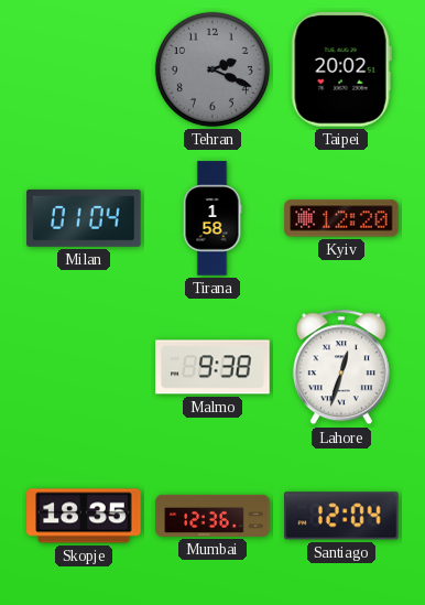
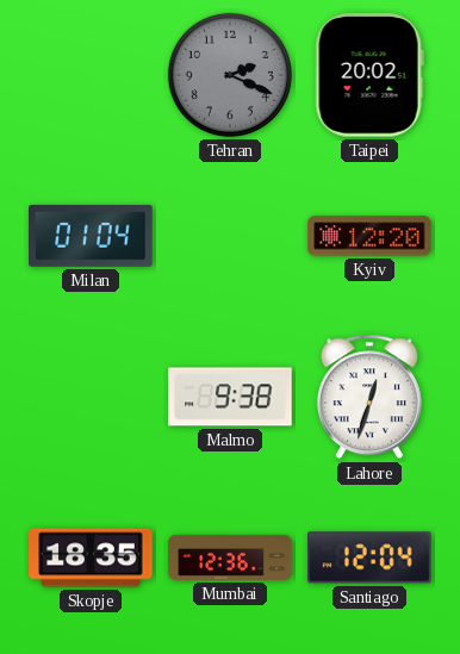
Tirana: 1:58 -> none (212, 218)
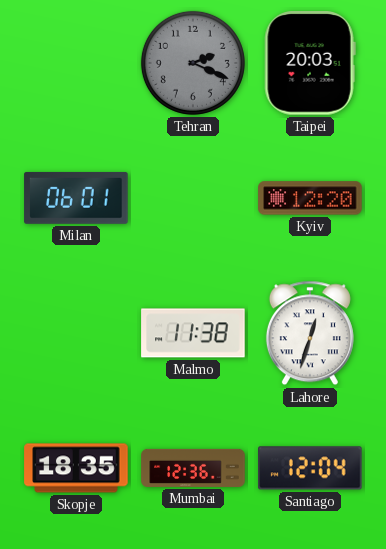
Taipei: 20:02 -> 20:03 (310, 63)
Milan: 01:04 -> 06:01 (76, 198)
Malmo: 9:38 -> 11:38 (193, 333)
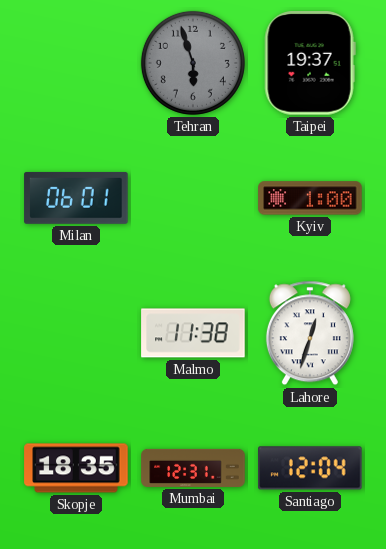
Tehran: 2:19 -> 5:57 (193, 63)
Taipei: 20:03 -> 19:37 (310, 63)
Kyiv: 12:20 -> 1:00 (310, 198)
Mumbai: 12:36 -> 12:31 (193, 468)
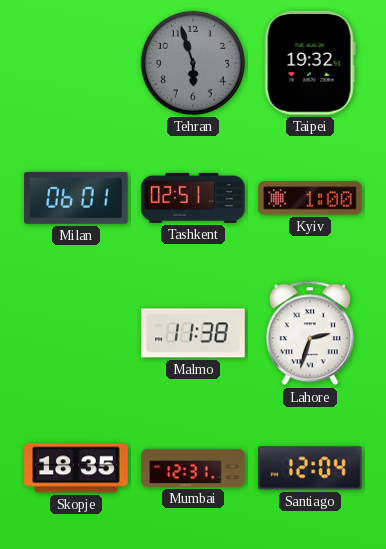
Taipei: 19:37 -> 19:32 (310, 63)
Tashkent: none -> 02:51 (193, 198)
Lahore: 12:33 -> 2:33 (310, 333)
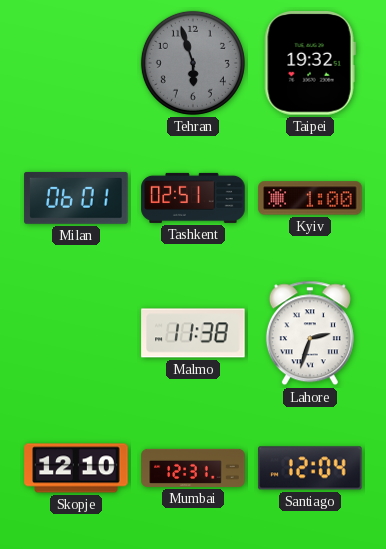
Skopje: 18:35 -> 12:10 (76, 468)
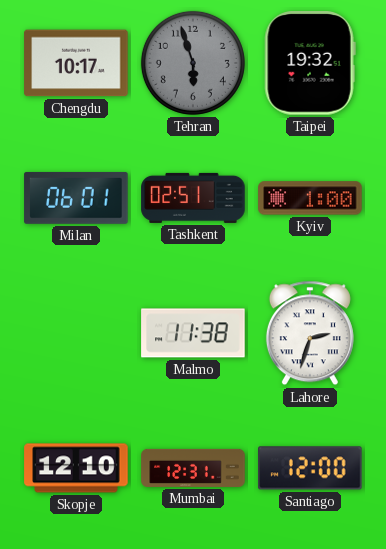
Chengdu: none -> 10:17 (76, 63)
Santiago: 12:04 -> 12:00 (310, 468)
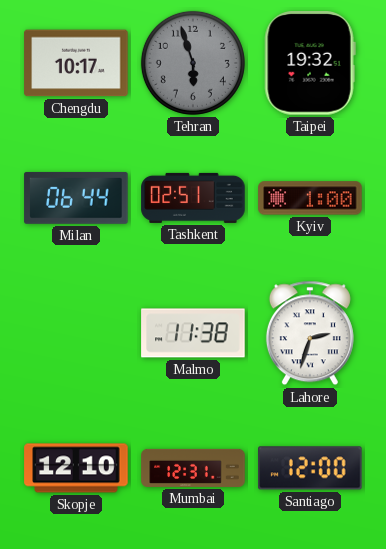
Milan: 06:01 -> 06:44 (76, 198)
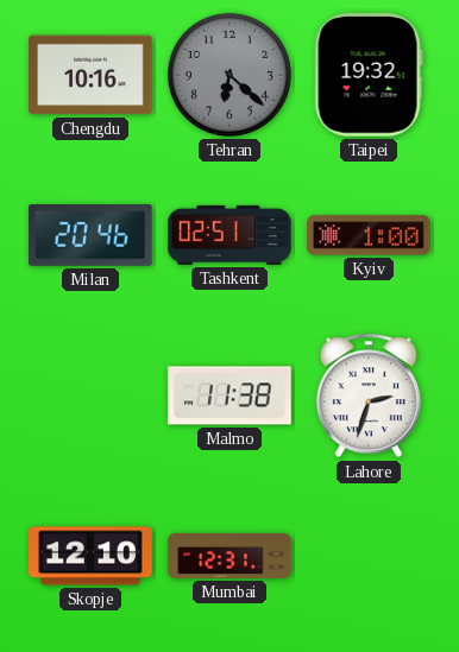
Chengdu: 10:17 -> 10:16 (90, 75)
Tehran: 5:57 -> 6:22 (229, 75)
Milan: 06:44 -> 20:46 (90, 235)
Santiago: 12:00 -> none (310, 468)
